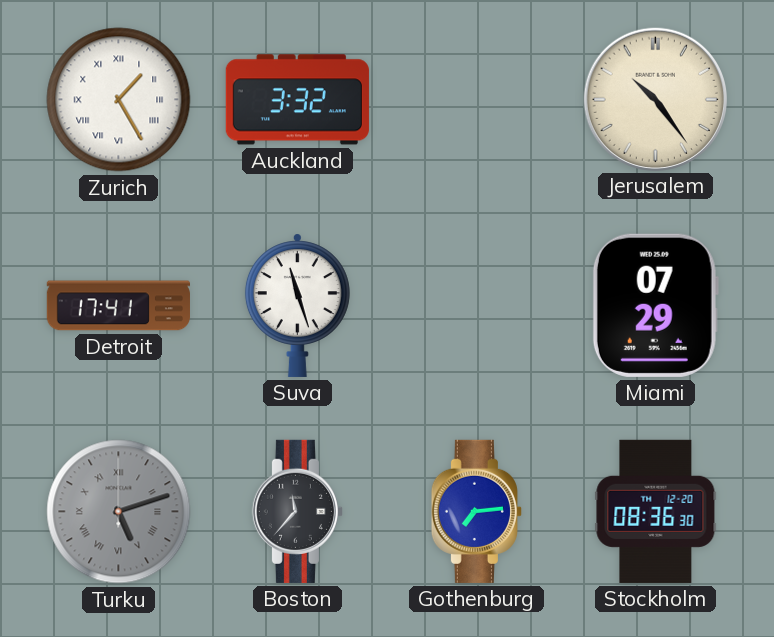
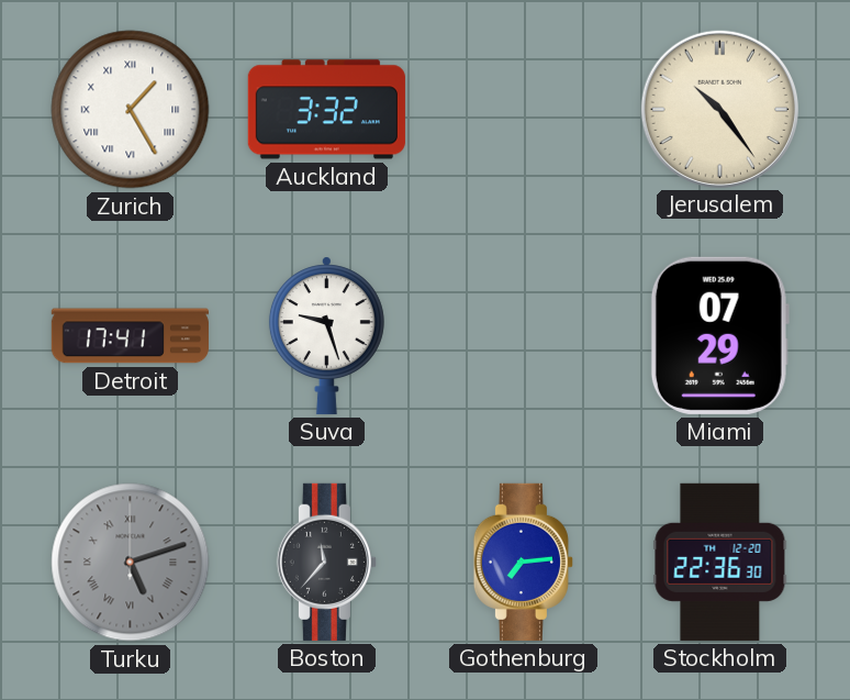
Suva: 11:27 -> 9:27 (326, 335)
Stockholm: 08:36 -> 22:36 (720, 562)
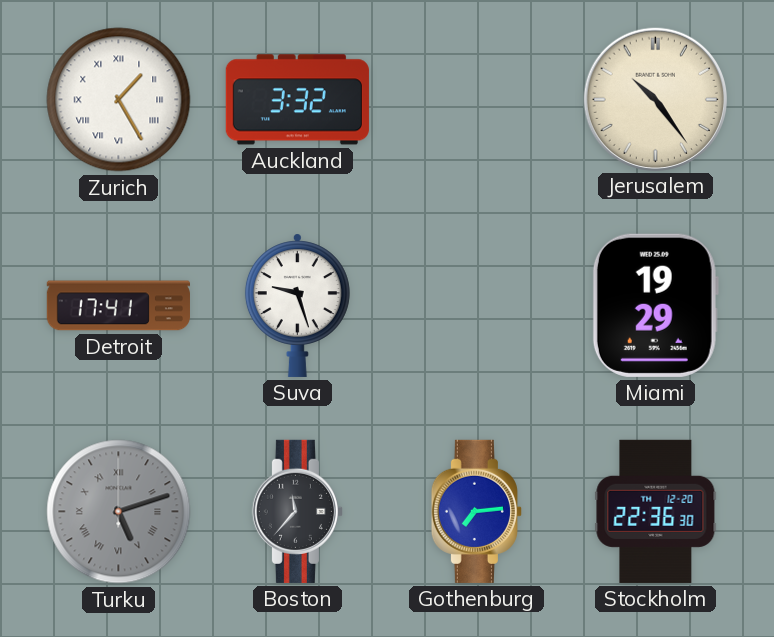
Miami: 07:29 -> 19:29 (655, 305)
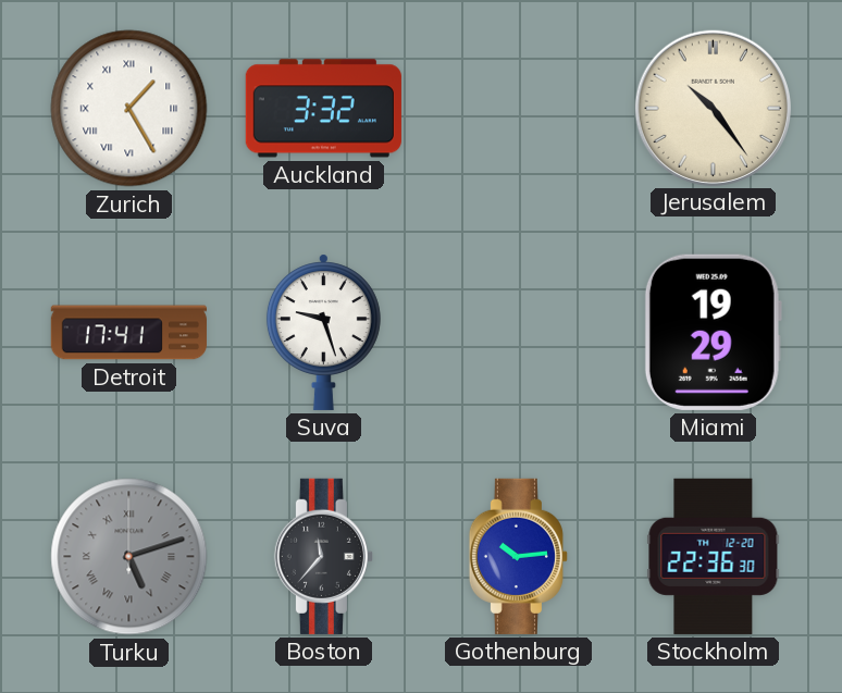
Gothenburg: 7:14 -> 10:14 (518, 556)
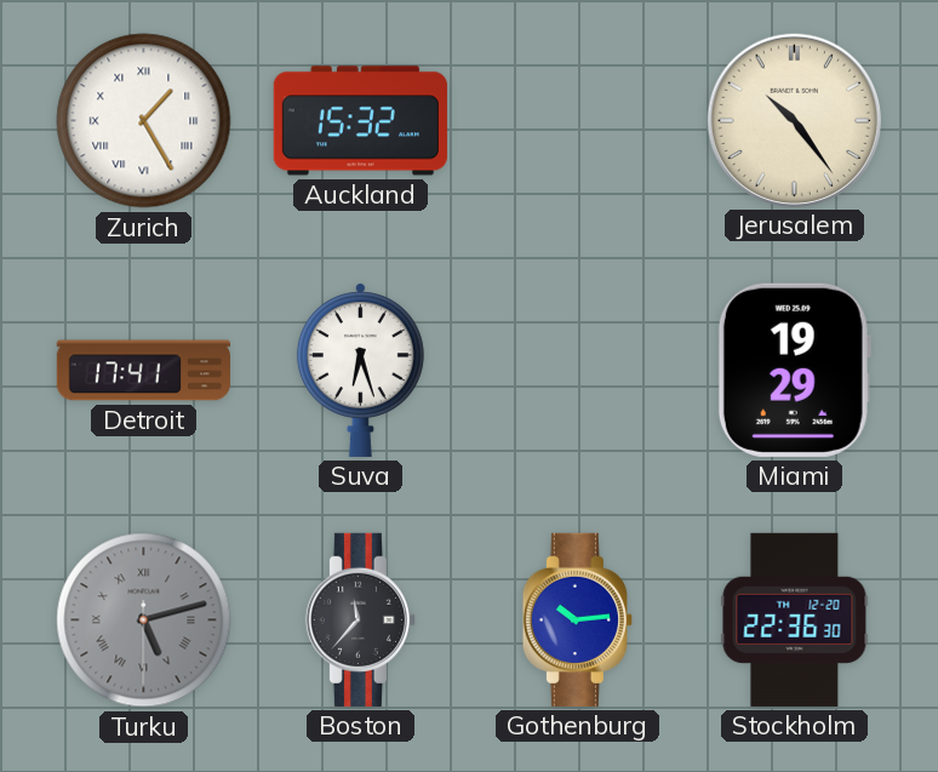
Auckland: 3:32 -> 15:32 (360, 121)
Suva: 9:27 -> 6:27 (360, 370)
Turku: 5:12:00 -> 5:12:30 (144, 621)
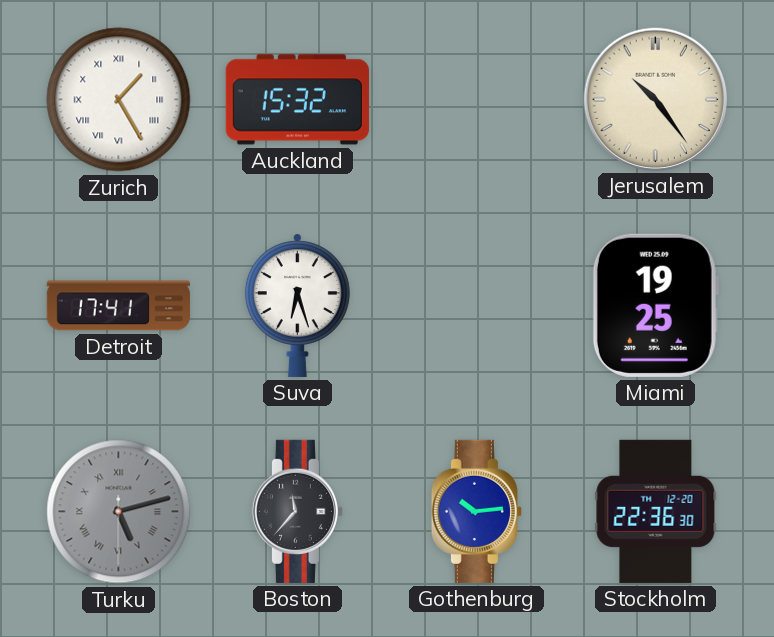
Miami: 19:29 -> 19:25 (655, 305)
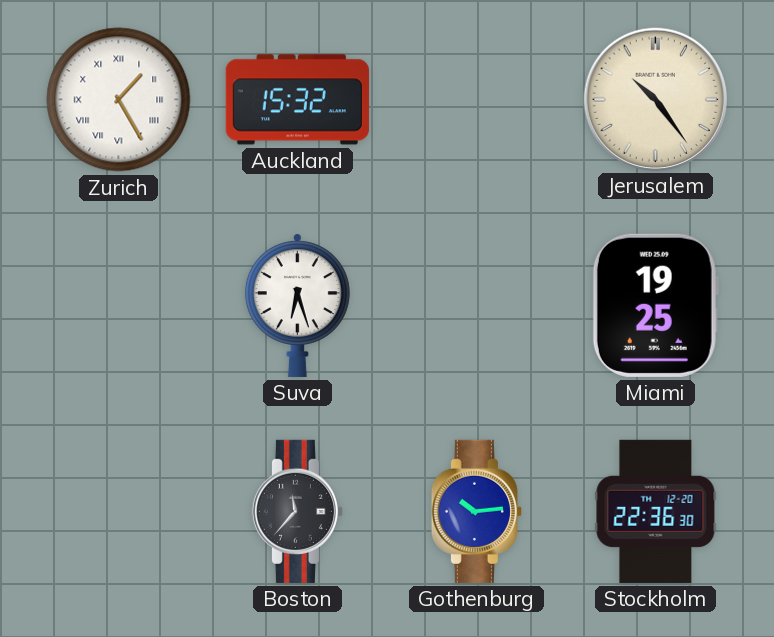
Detroit: 17:41 -> none (118, 306)
Turku: 5:12 -> none (119, 512)
